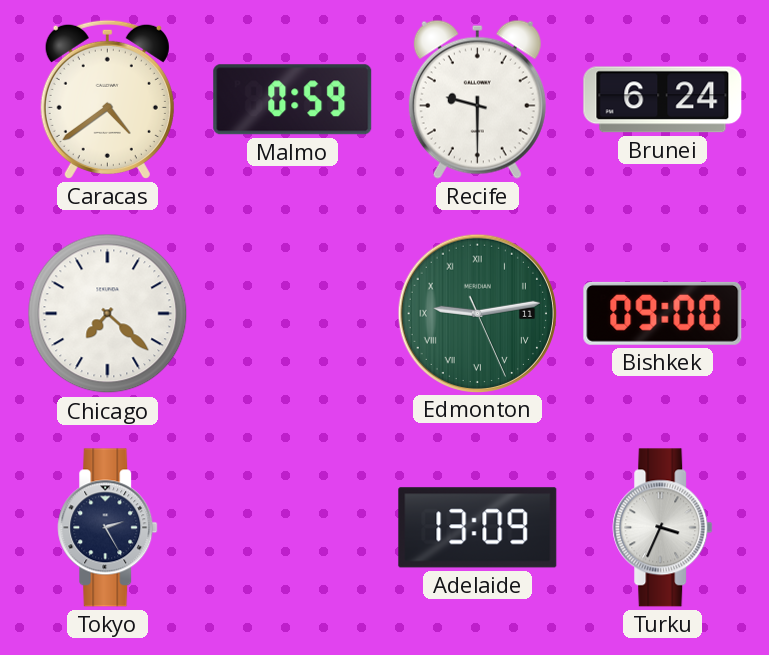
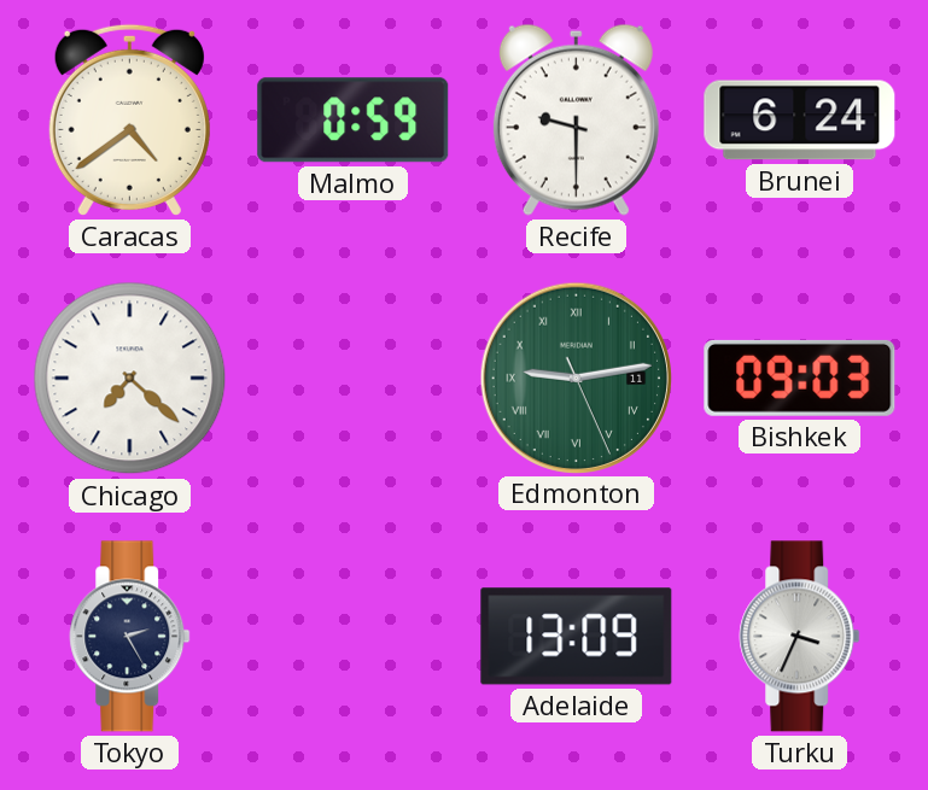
Bishkek: 09:00 -> 09:03 (800, 378)
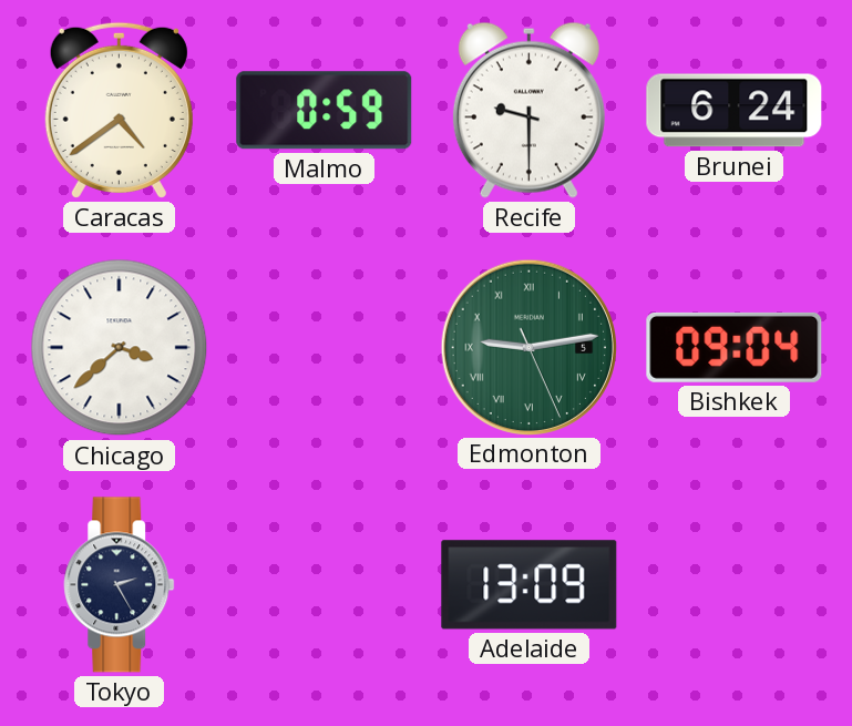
Chicago: 7:22 -> 3:38 (120, 348)
Edmonton date: 11 -> 5 (528, 347)
Bishkek: 09:03 -> 09:04 (735, 347)
Turku: 3:34 -> none (800, 637)
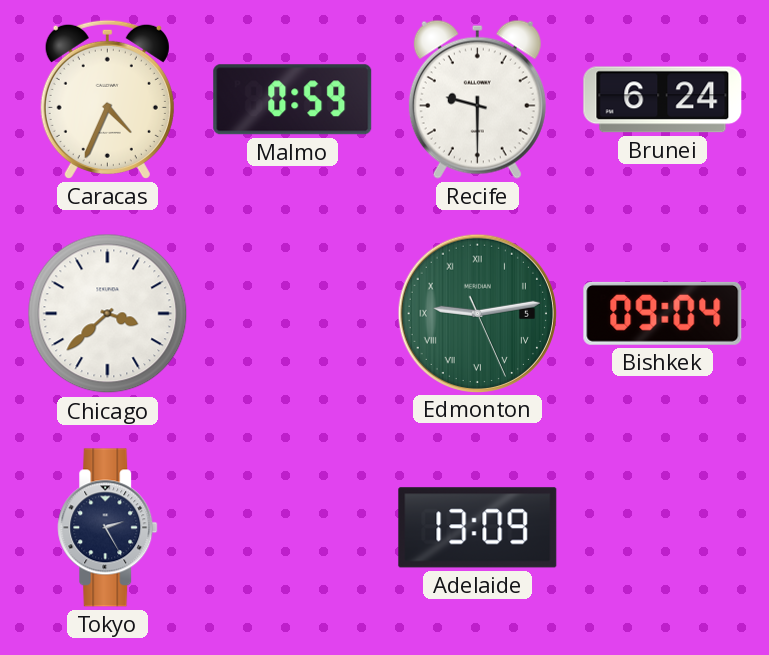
Caracas: 4:39 -> 4:34 (107, 99)
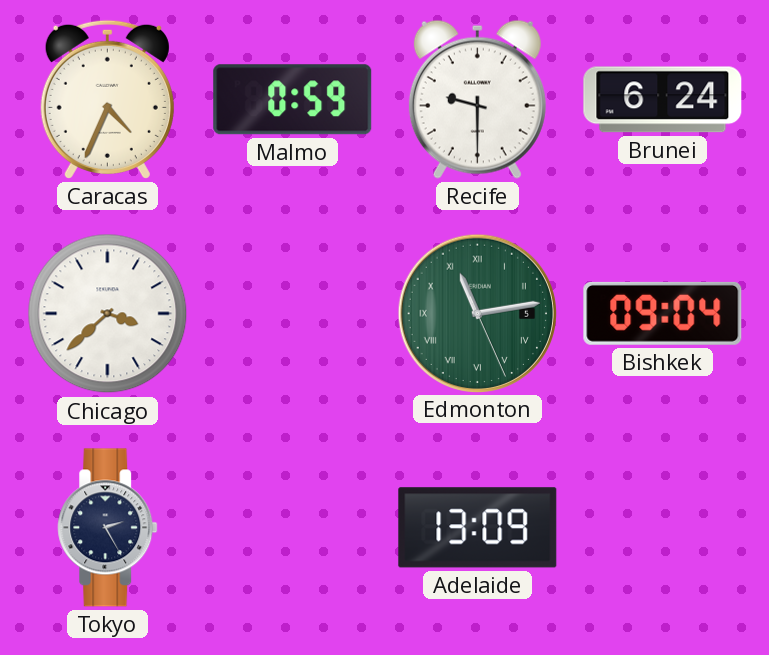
Edmonton: 9:13 -> 11:13 (477, 313)
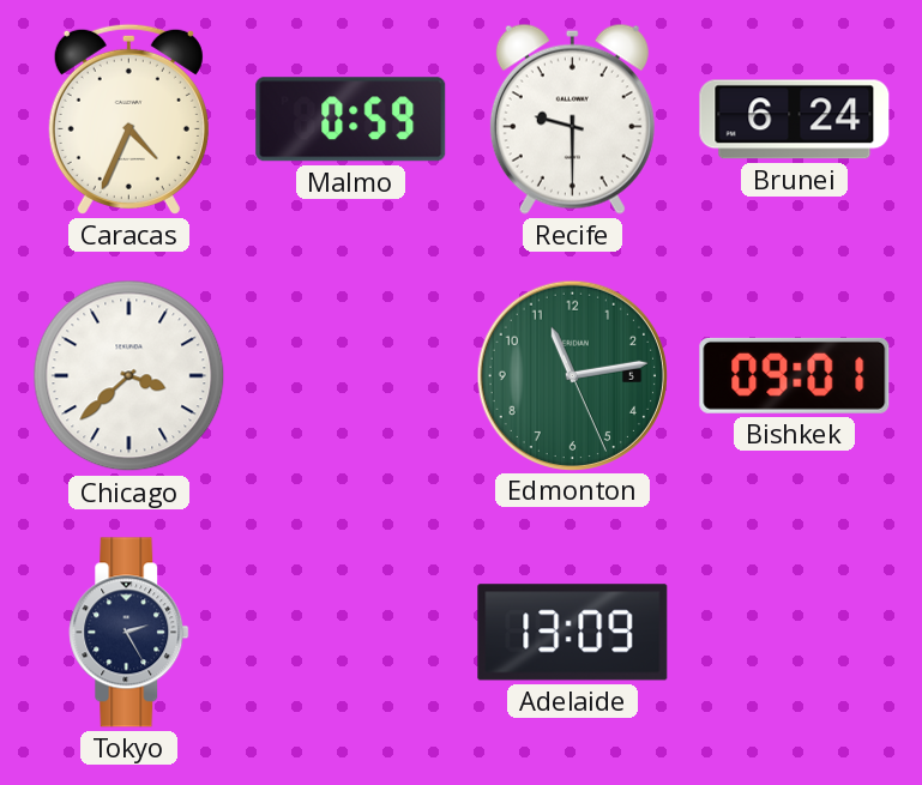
Edmonton numerals: Roman -> Arabic (572, 375)
Bishkek: 09:04 -> 09:01 (795, 375)
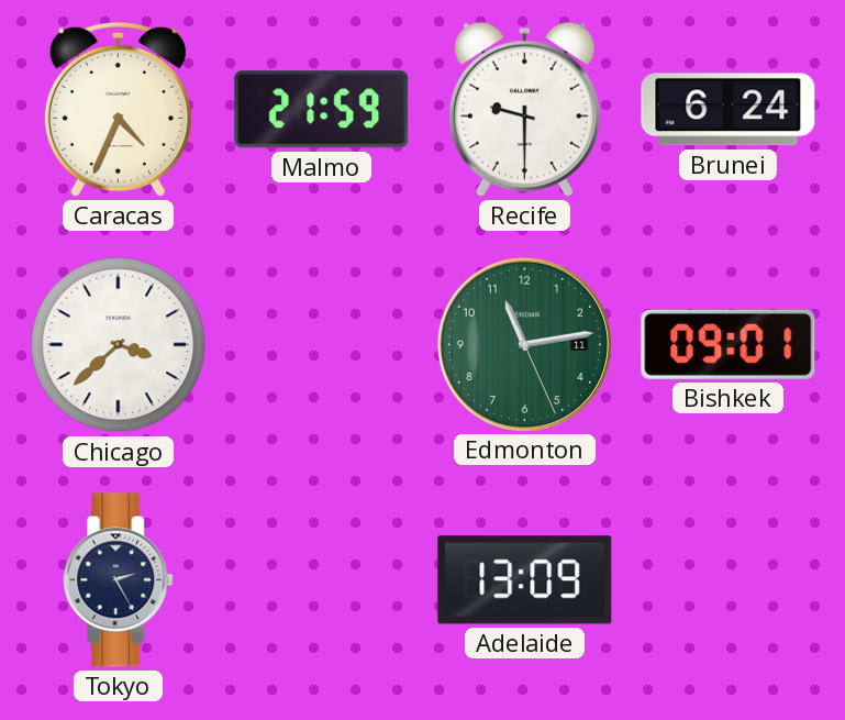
Malmo: 0:59 -> 21:59 (322, 110)
Edmonton date: 5 -> 11 (524, 344)
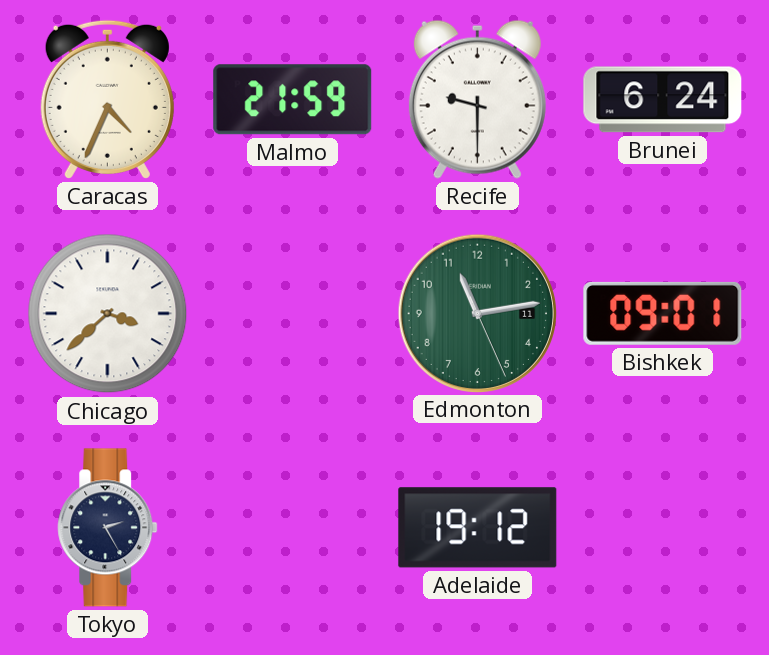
Adelaide: 13:09 -> 19:12 (478, 528)
